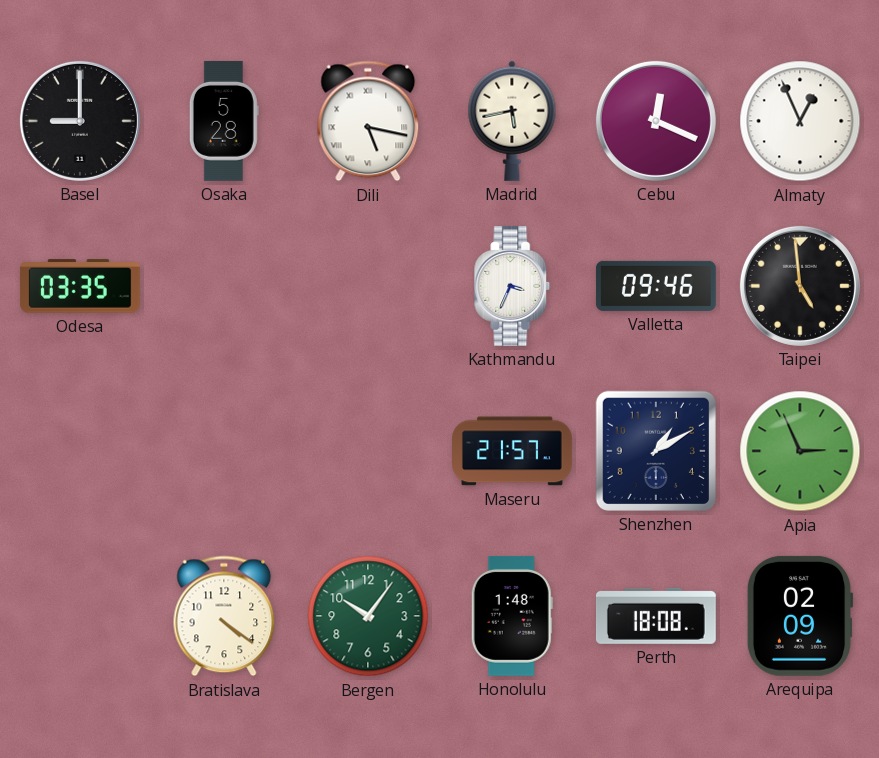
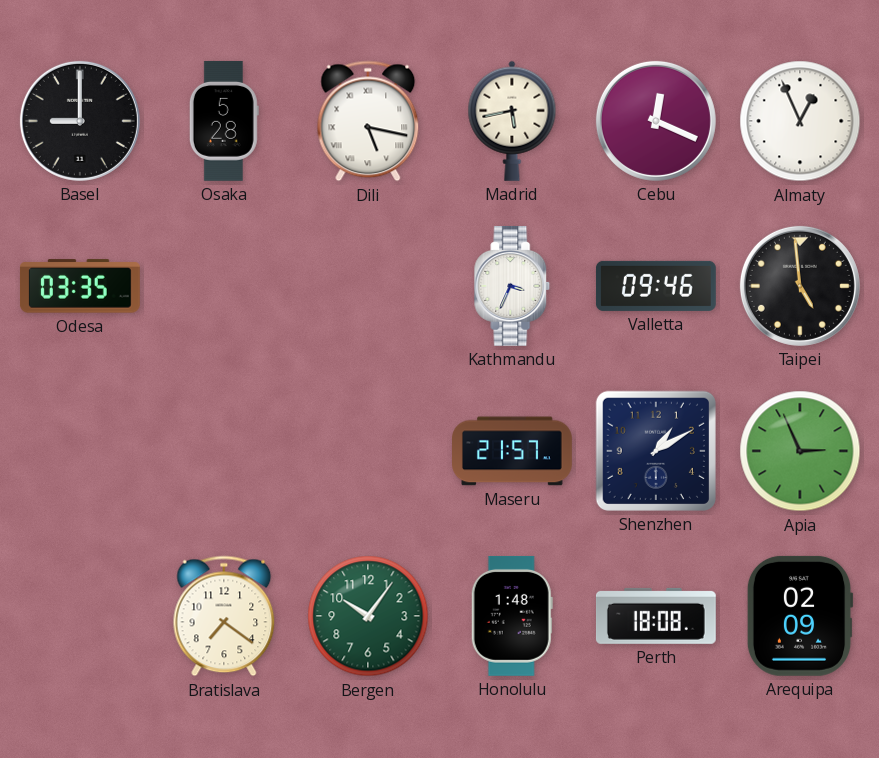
Bratislava: 4:21 -> 7:21 (224, 616)
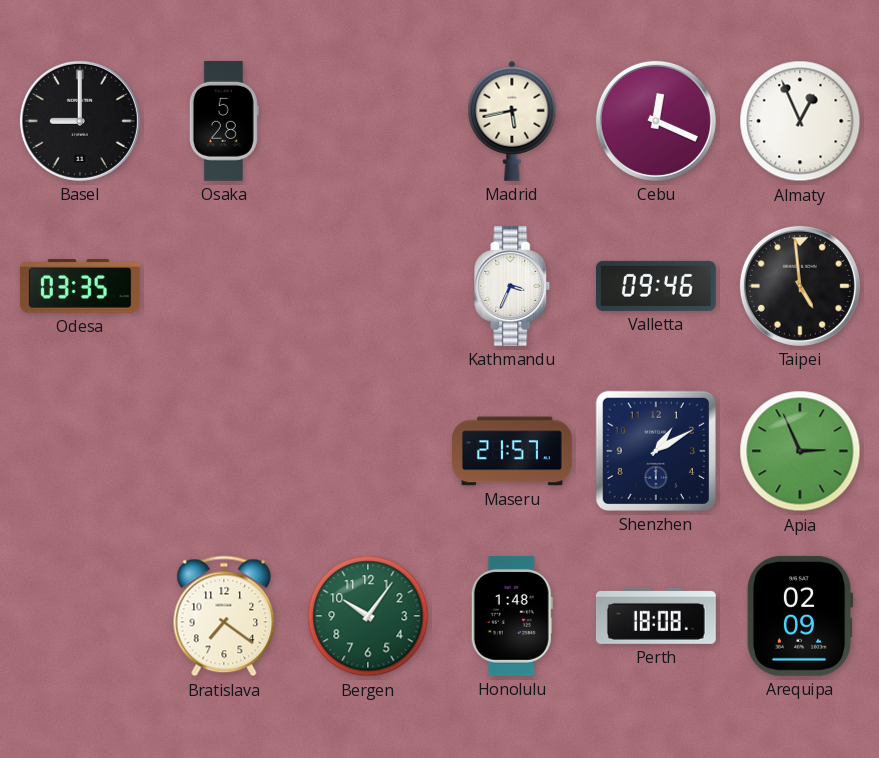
Dili: 5:17 -> none (368, 121)
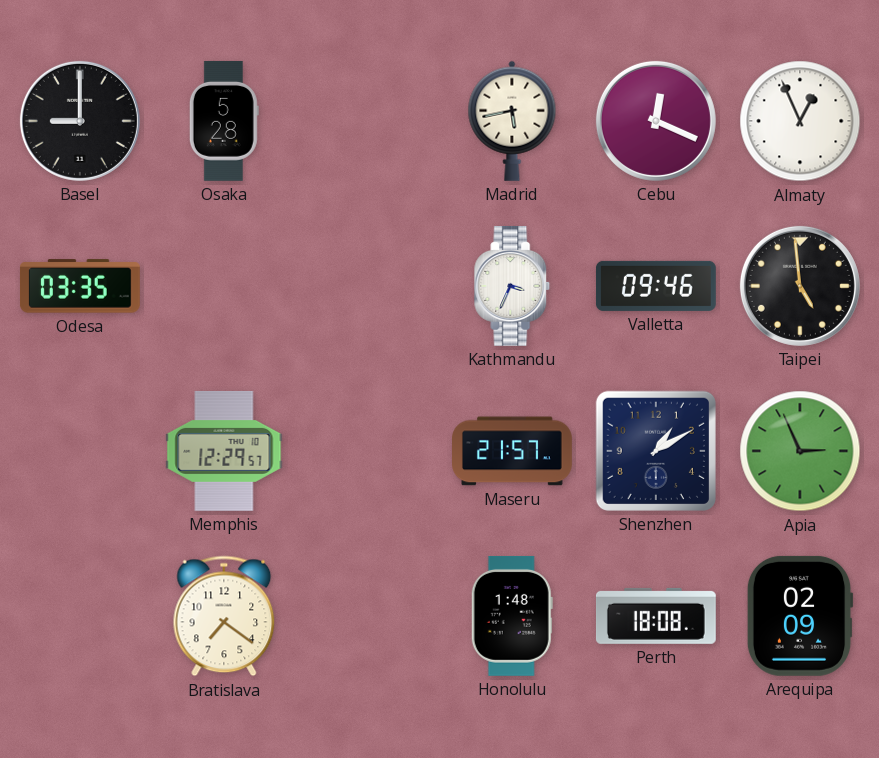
Memphis: none -> 12:29 (224, 451)
Bergen: 10:06 -> none (368, 616)
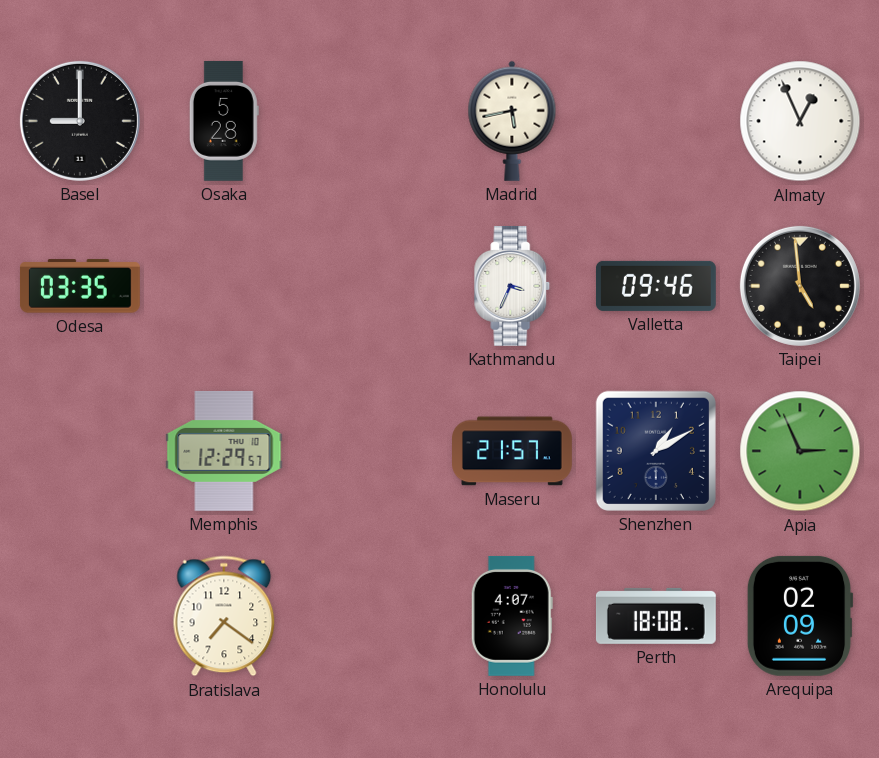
Cebu: 12:19 -> none (656, 121)
Honolulu: 1:48 -> 4:07 (512, 616)
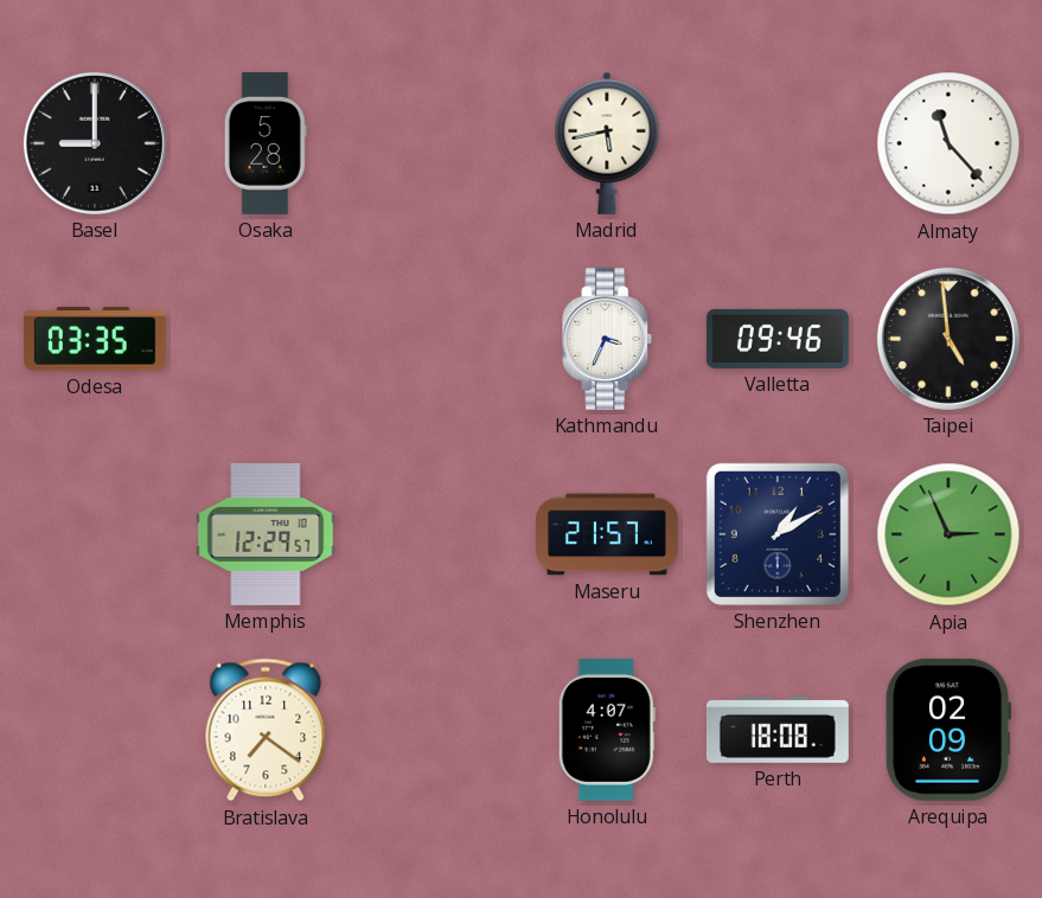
Almaty: 12:56 -> 11:23 (948, 143)
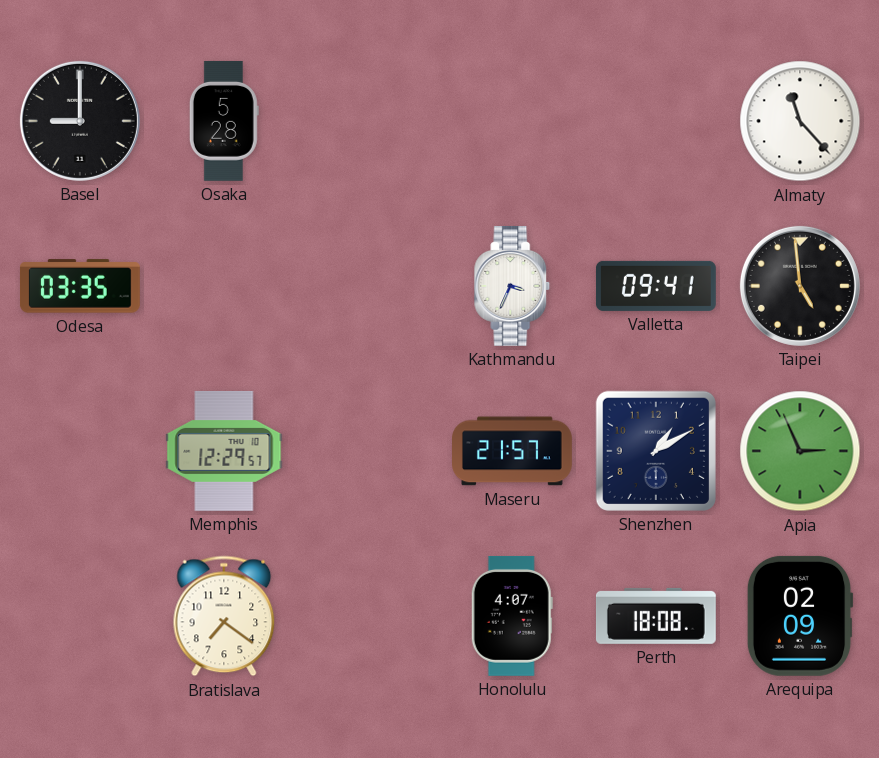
Madrid: 5:43 -> none (607, 143)
Valletta: 09:46 -> 09:41 (656, 286)
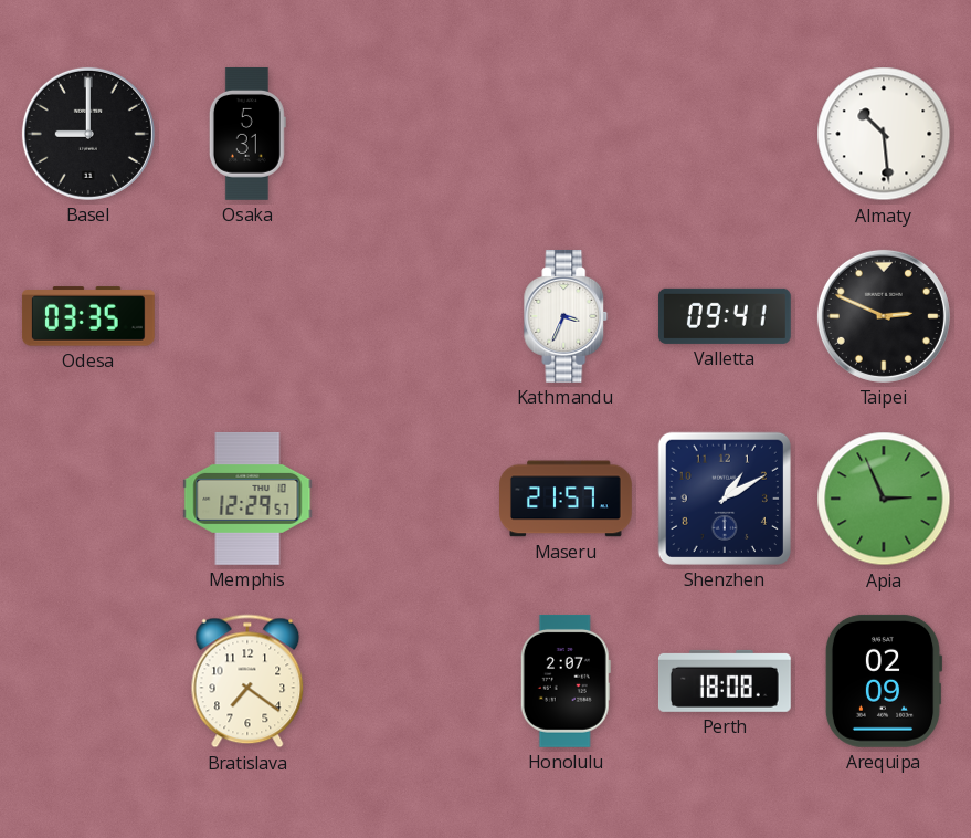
Osaka: 5:28 -> 5:31 (247, 134)
Almaty: 11:23 -> 10:29 (884, 134)
Taipei: 4:59 -> 2:49 (884, 316)
Honolulu: 4:07 -> 2:07 (566, 681)
